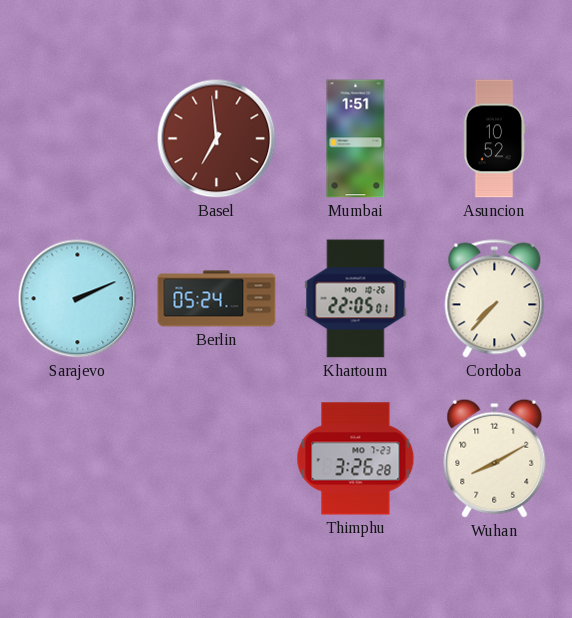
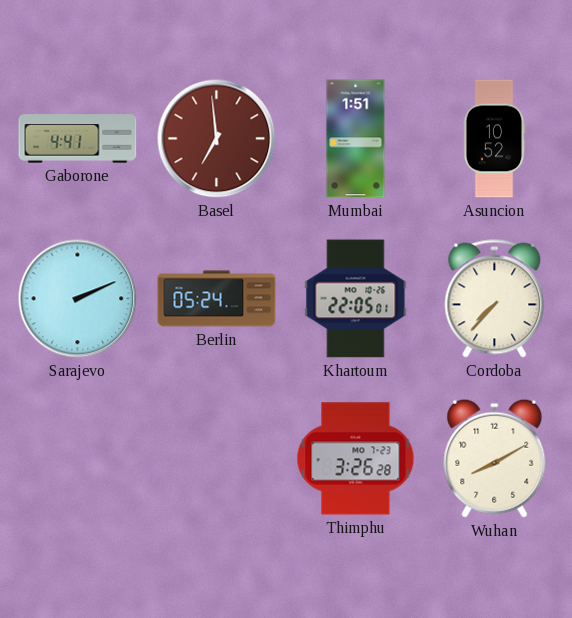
Gaborone: none -> 4:41 (78, 139)
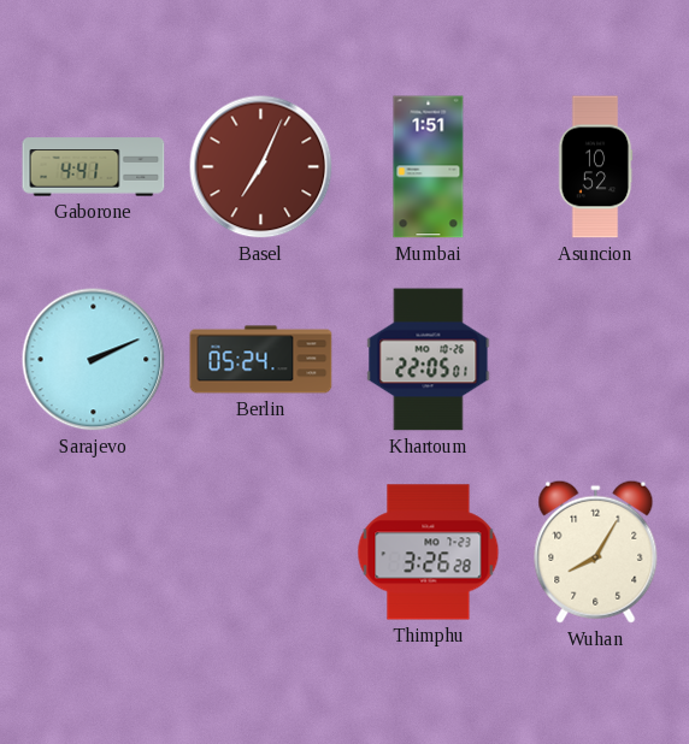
Basel: 6:59 -> 7:04 (261, 167)
Cordoba: 7:37 -> none (495, 299)
Wuhan: 8:10 -> 8:05 (596, 551)
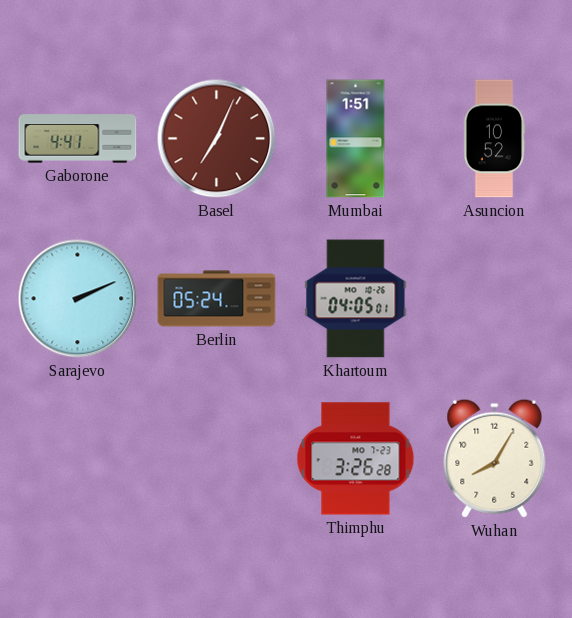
Khartoum: 22:05 -> 04:05 (356, 299)
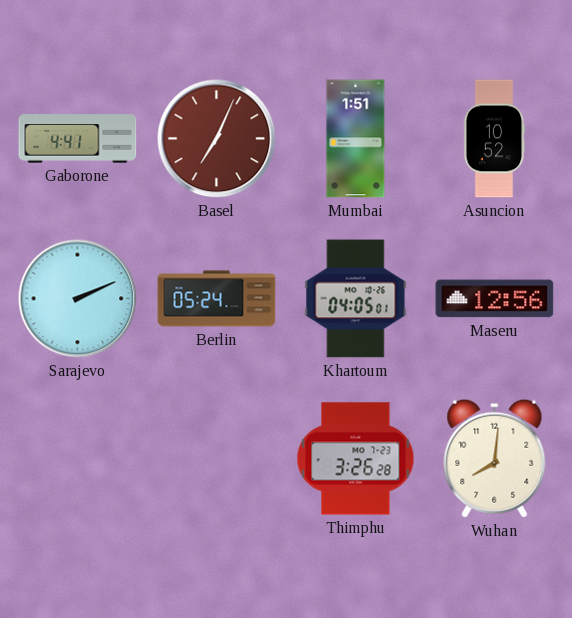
Maseru: none -> 12:56 (495, 299)
Wuhan: 8:05 -> 8:01 (495, 458)
